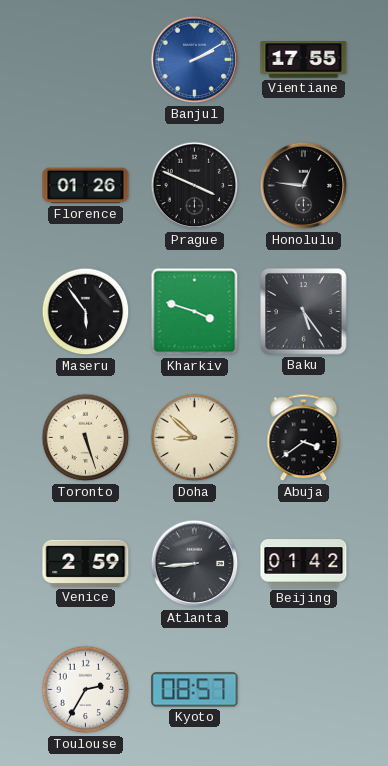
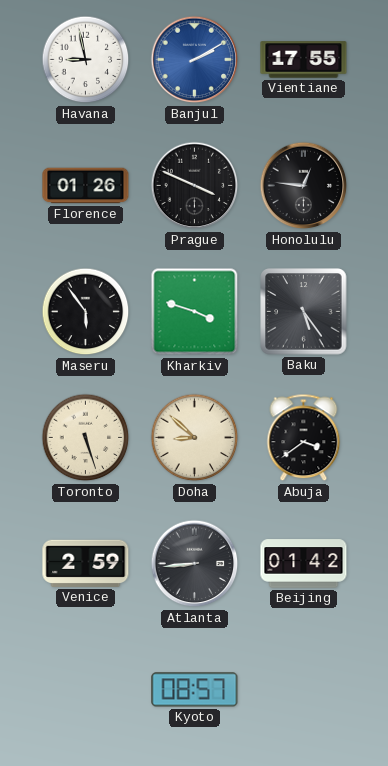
Havana: none -> 8:58 (86, 60)
Toulouse: 2:35 -> none (86, 690)
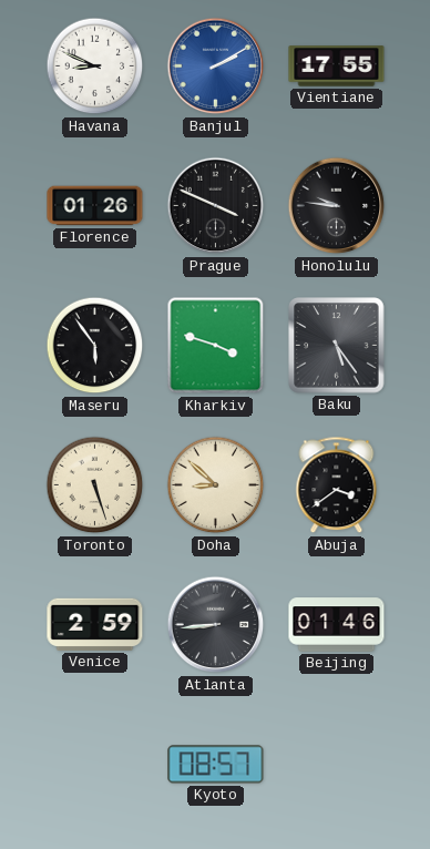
Havana: 8:58 -> 8:49 (95, 67)
Honolulu: 12:46 -> 9:46 (337, 206)
Beijing: 01:42 -> 01:46 (337, 625)
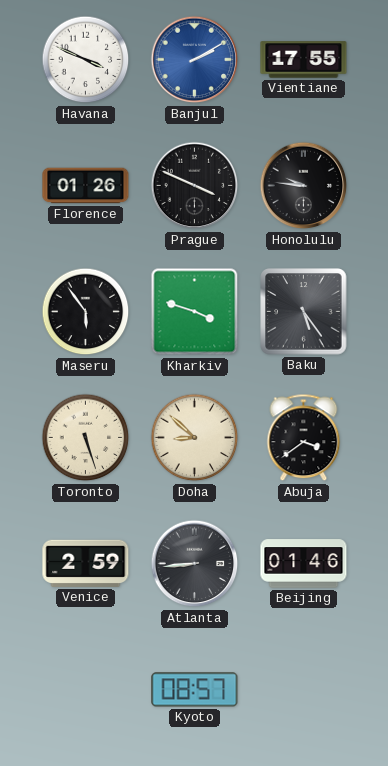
Havana: 8:49 -> 3:49 (86, 60)
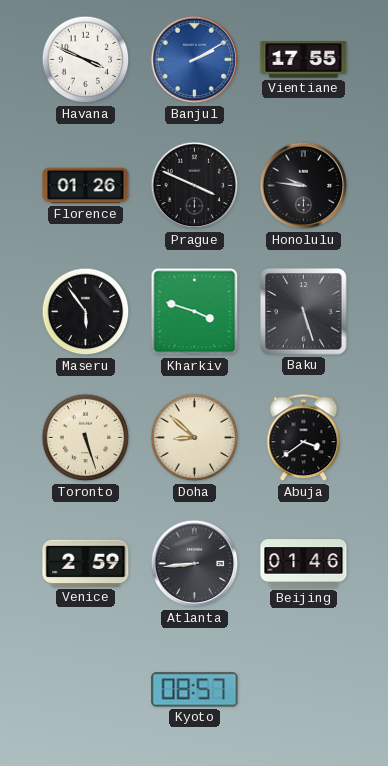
Baku: 5:24 -> 5:27 (304, 312)
